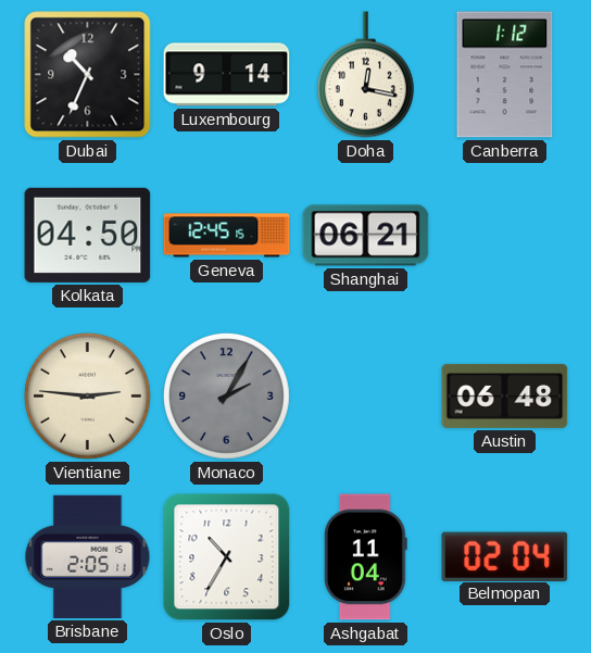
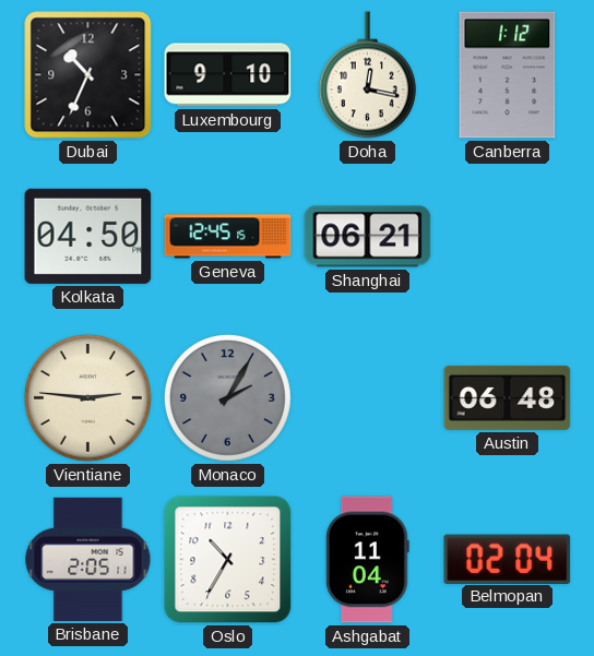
Luxembourg: 9:14 -> 9:10 (228, 75)
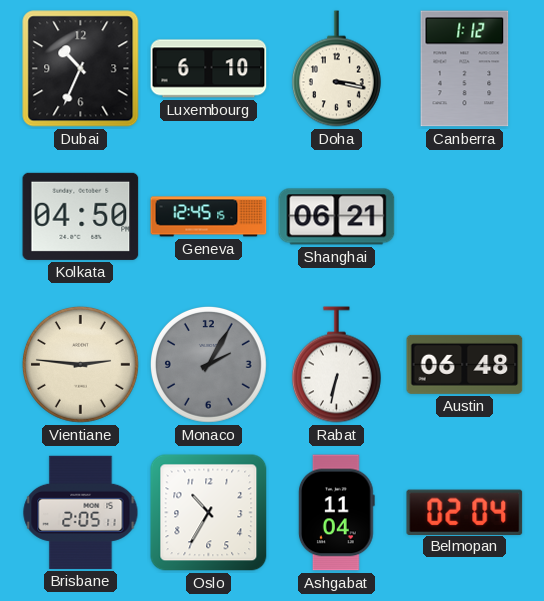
Luxembourg: 9:10 -> 6:10 (209, 69)
Doha: 12:17 -> 3:17 (336, 69)
Rabat: none -> 6:32 (336, 365)
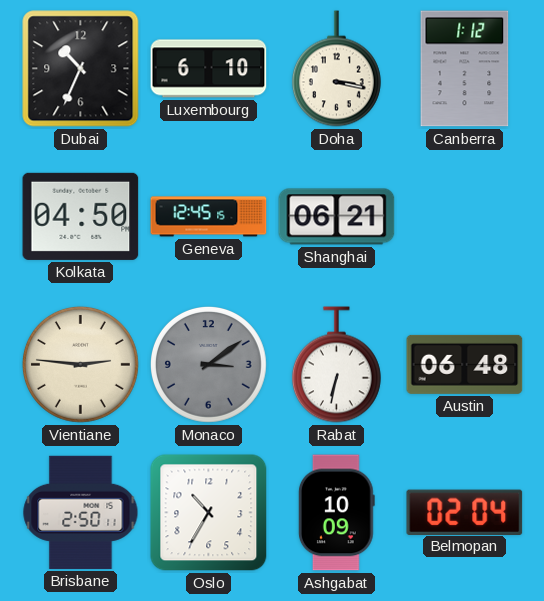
Monaco: 2:05 -> 3:09 (208, 364)
Brisbane: 2:05 -> 2:50 (81, 512)
Ashgabat: 11:04 -> 10:09 (336, 513)
